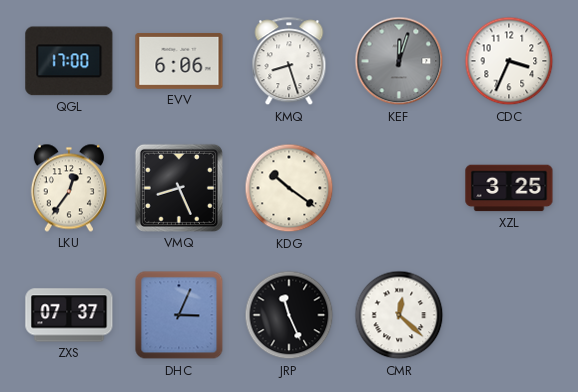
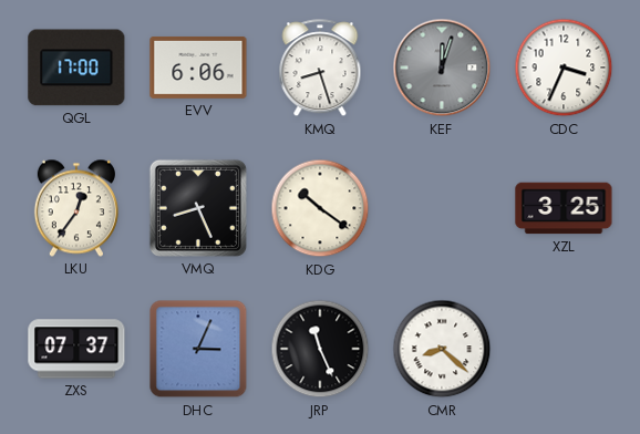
CMR: 12:22 -> 8:22 (442, 349)
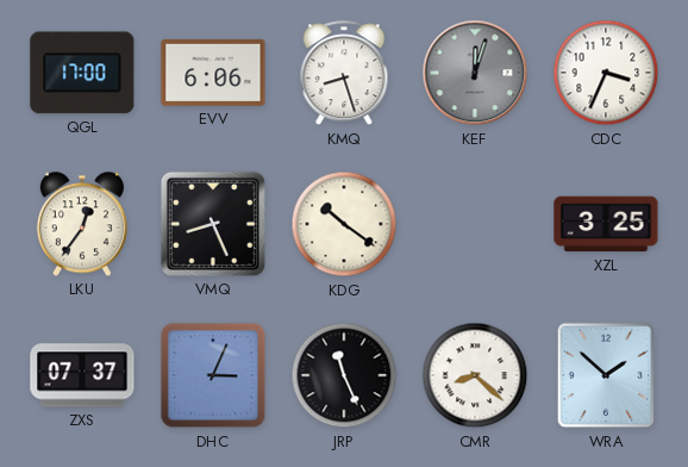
WRA: none -> 1:52 (606, 375)
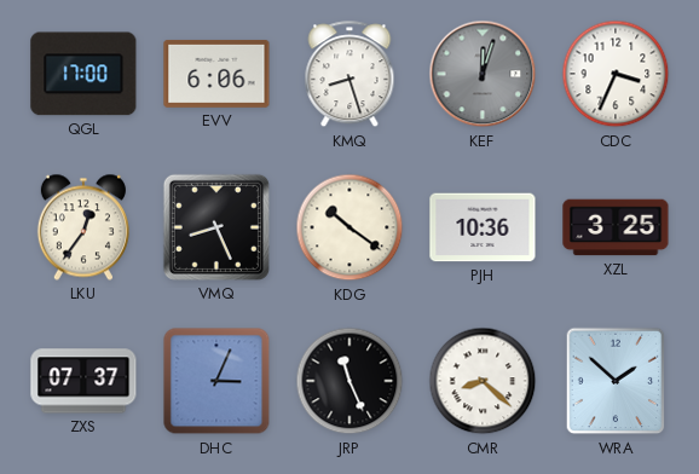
PJH: none -> 10:36 (483, 227)
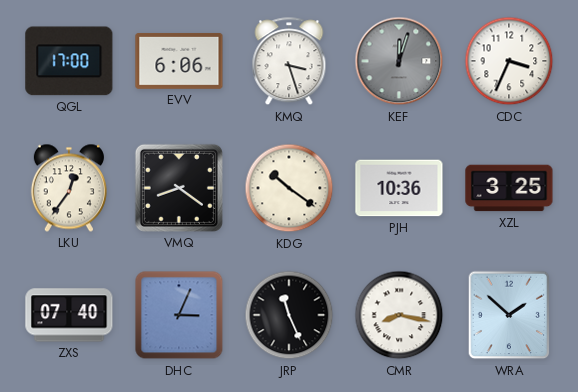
KMQ: 8:27 -> 3:27 (289, 62)
VMQ: 8:26 -> 8:21 (179, 188)
ZXS: 07:37 -> 07:40 (69, 315)
CMR: 8:22 -> 8:17 (399, 315)
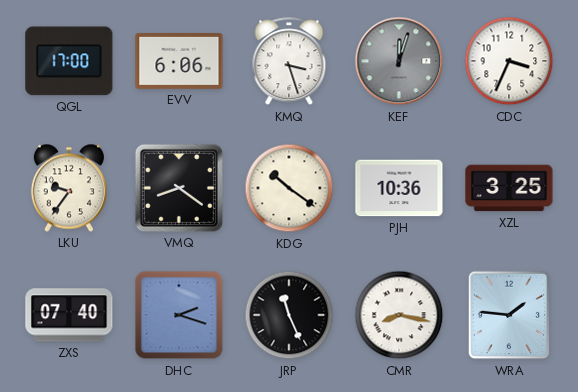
LKU: 12:36 -> 9:36 (69, 188)
DHC: 3:04 -> 2:18 (179, 315)
WRA: 1:52 -> 1:46 (509, 315)
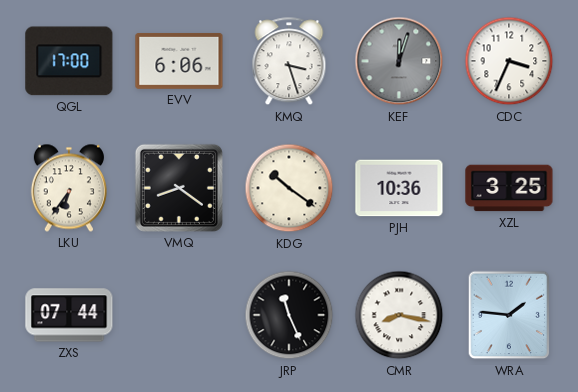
LKU: 9:36 -> 6:36 (69, 188)
ZXS: 07:40 -> 07:44 (69, 315)
DHC: 2:18 -> none (179, 315)
